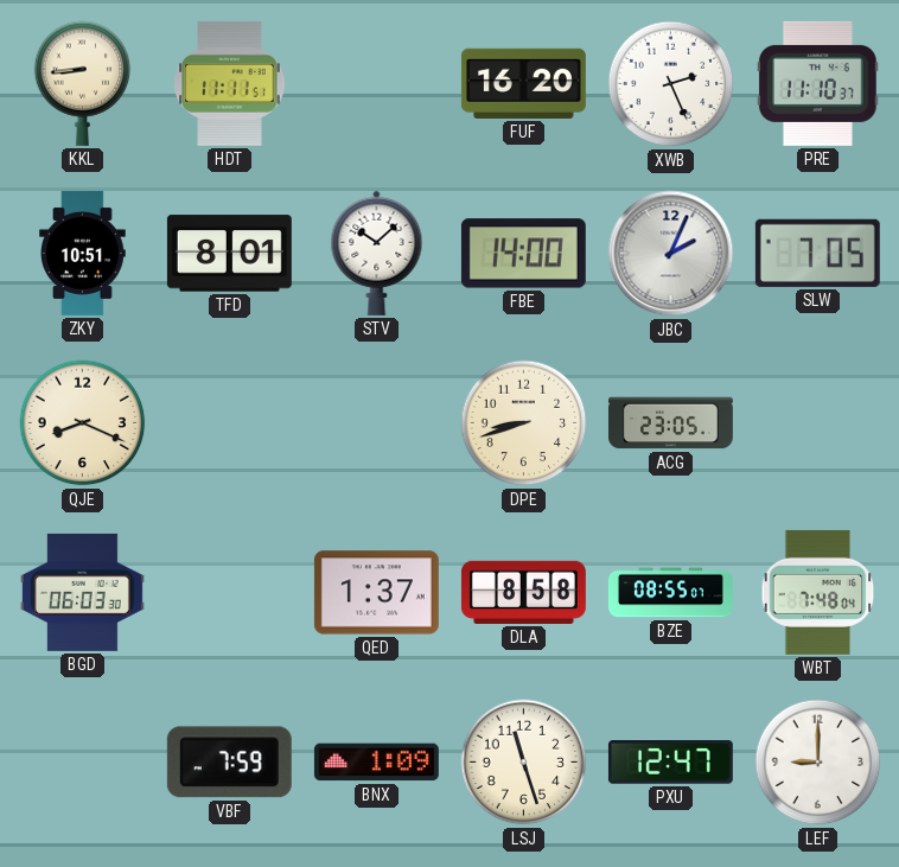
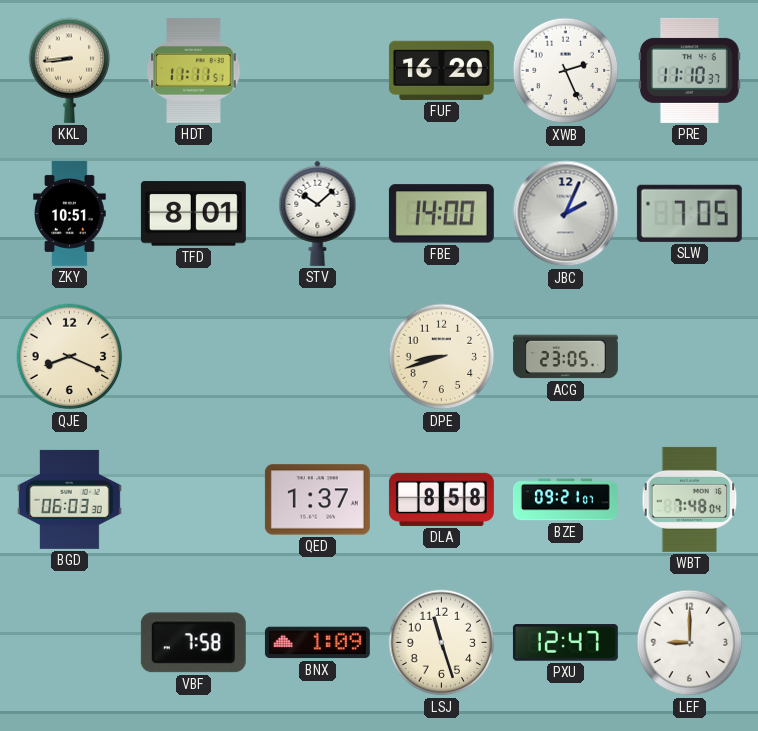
BZE: 08:55 -> 09:21 (566, 500)
VBF: 7:59 -> 7:58 (193, 643)
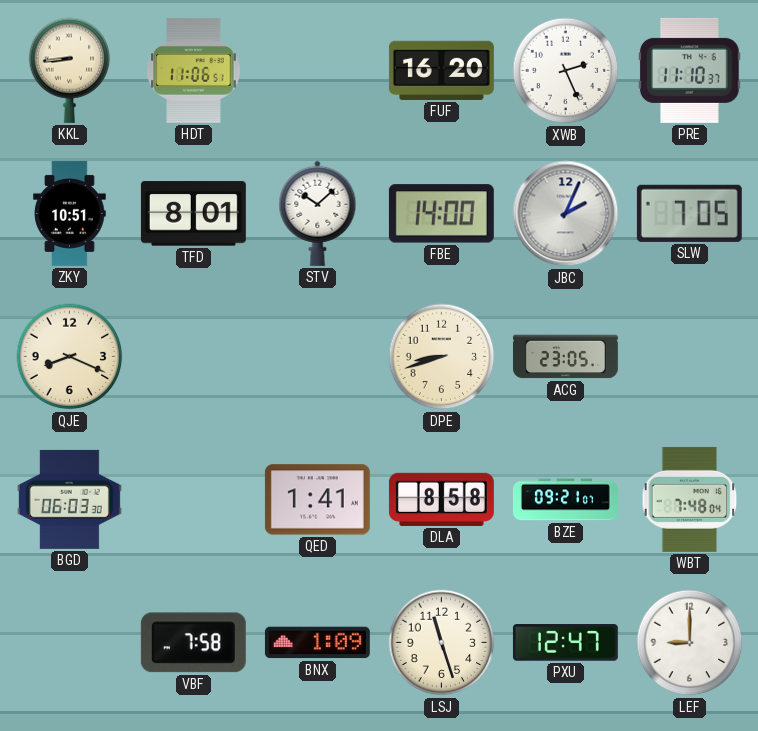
HDT: 11:11 -> 11:06 (194, 70)
QED: 1:37 -> 1:41 (317, 500)
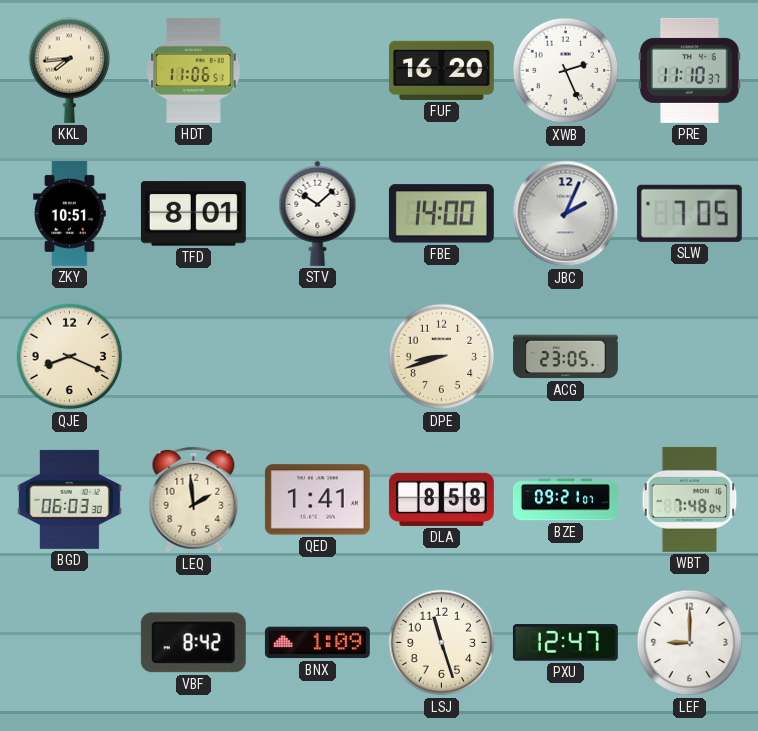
KKL: 8:44 -> 7:44 (70, 70)
LEQ: none -> 1:59 (194, 500)
VBF: 7:58 -> 8:42 (193, 643)
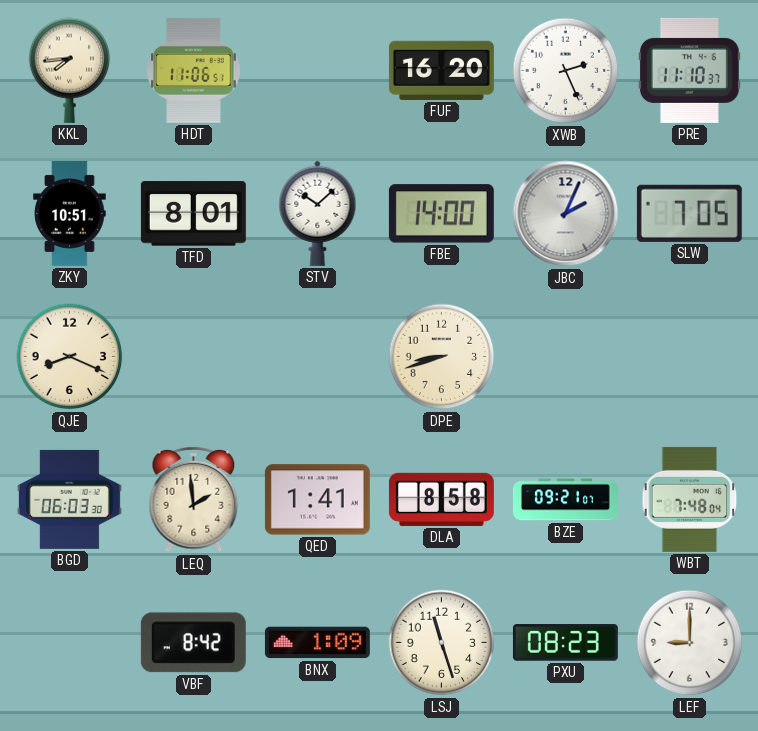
ACG: 23:05 -> none (565, 357)
PXU: 12:47 -> 08:23 (565, 643)
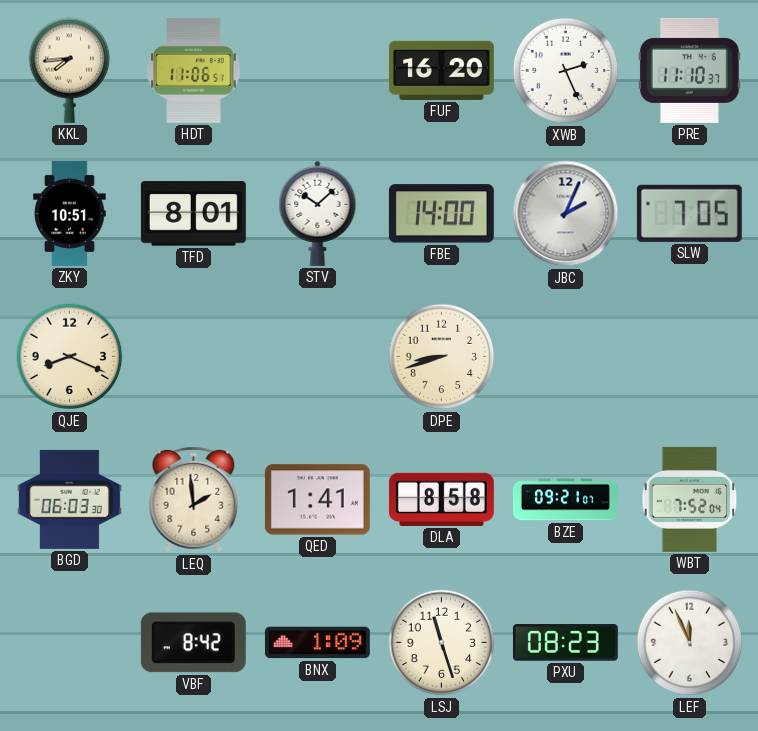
WBT: 7:48 -> 7:52 (690, 499)
LEF: 9:00 -> 11:56 (690, 643)
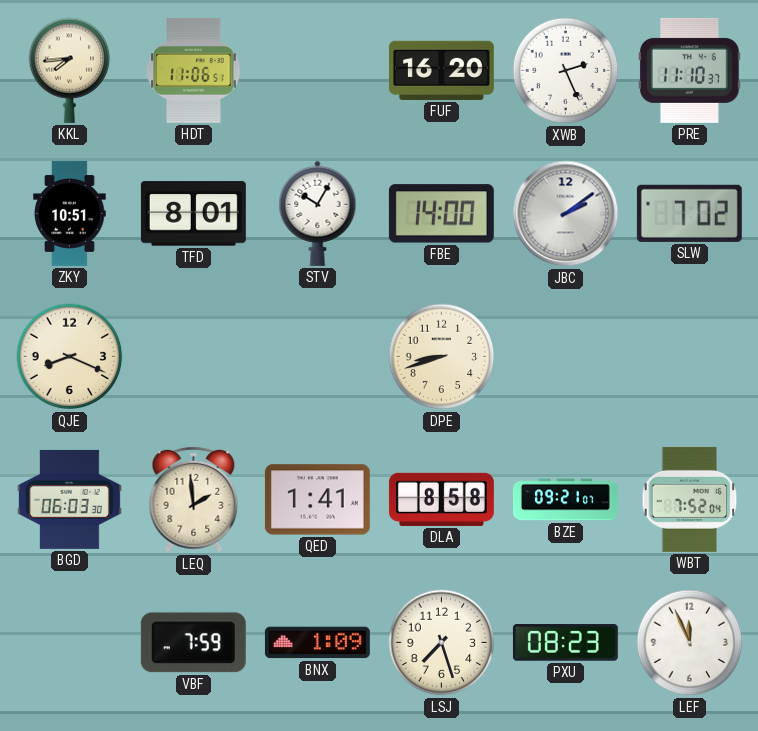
STV: 10:08 -> 10:05 (318, 213)
JBC: 2:04 -> 2:09 (566, 214)
SLW: 7:05 -> 7:02 (689, 213)
VBF: 8:42 -> 7:59 (193, 643)
LSJ: 11:27 -> 7:27 (442, 643)
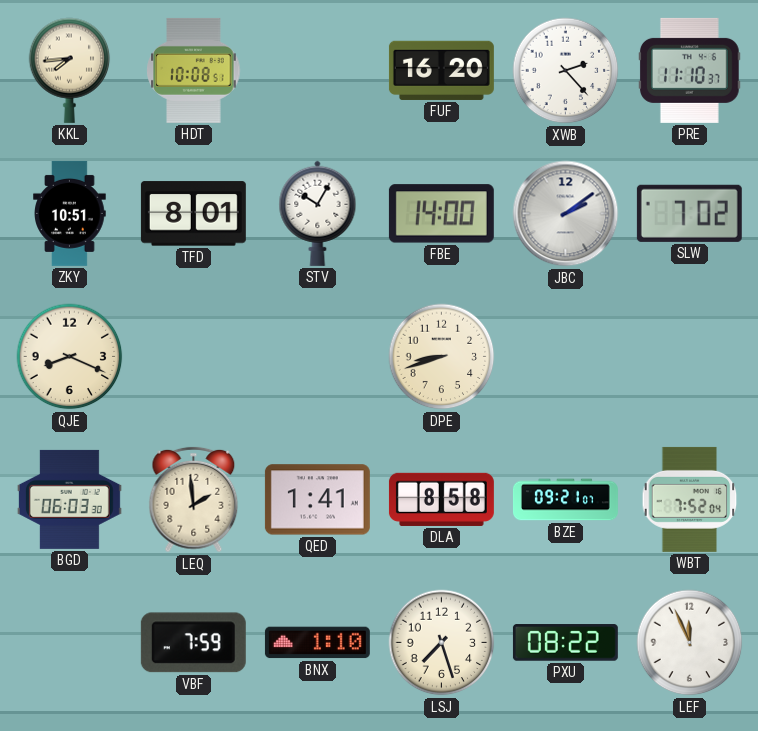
HDT: 11:06 -> 10:08 (194, 70)
XWB: 2:26 -> 2:23 (566, 71)
BNX: 1:09 -> 1:10 (317, 643)
PXU: 08:23 -> 08:22 (565, 643)
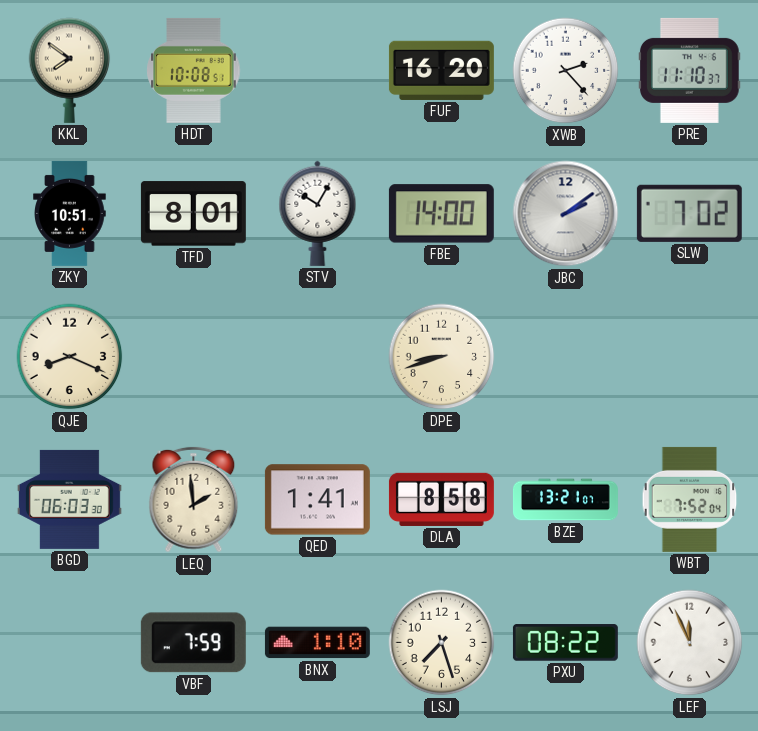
KKL: 7:44 -> 7:51 (70, 70)
BZE: 09:21 -> 13:21 (566, 500)
